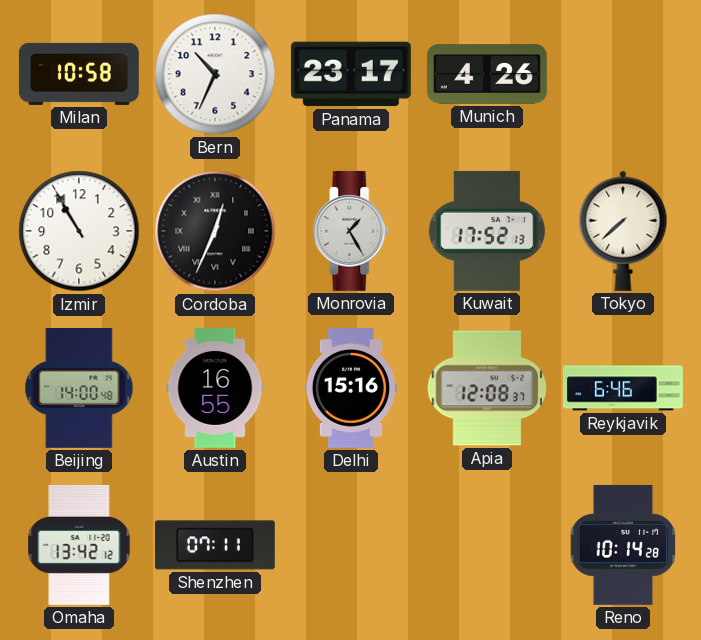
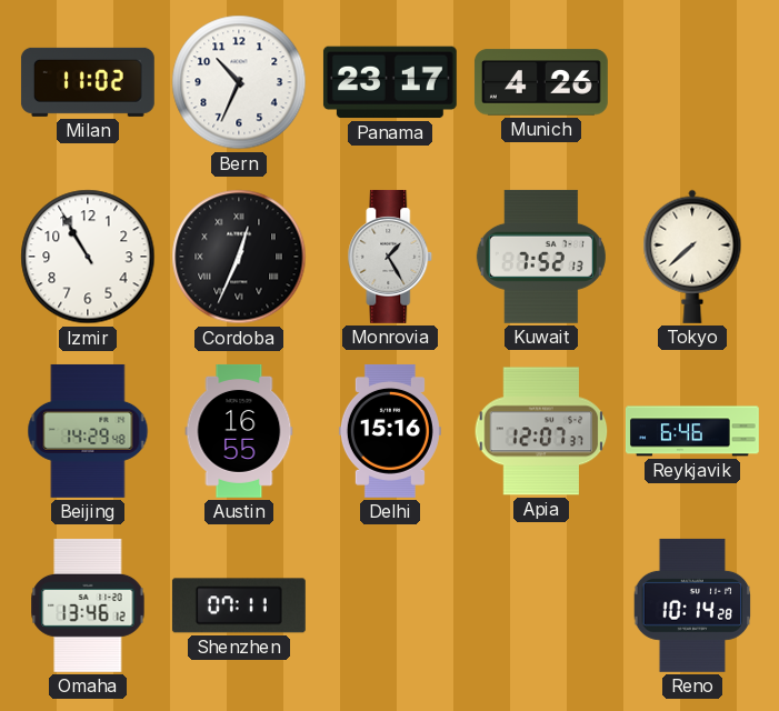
Milan: 10:58 -> 11:02 (88, 82)
Kuwait: 17:52 -> 7:52 (541, 257)
Beijing: 14:00 -> 14:29 (88, 431)
Apia: 12:08 -> 12:07 (541, 431)
Omaha: 13:42 -> 13:46 (88, 605)
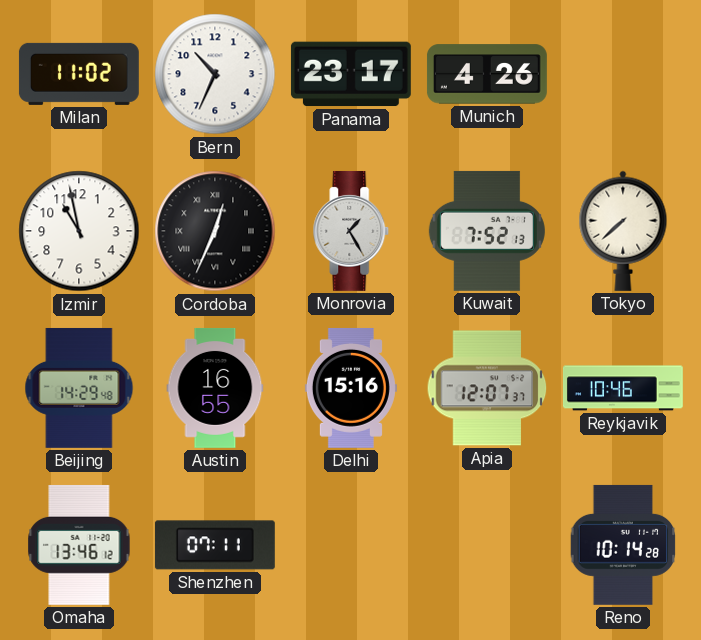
Izmir: 10:55 -> 10:58 (79, 231)
Reykjavik: 6:46 -> 10:46 (623, 388)
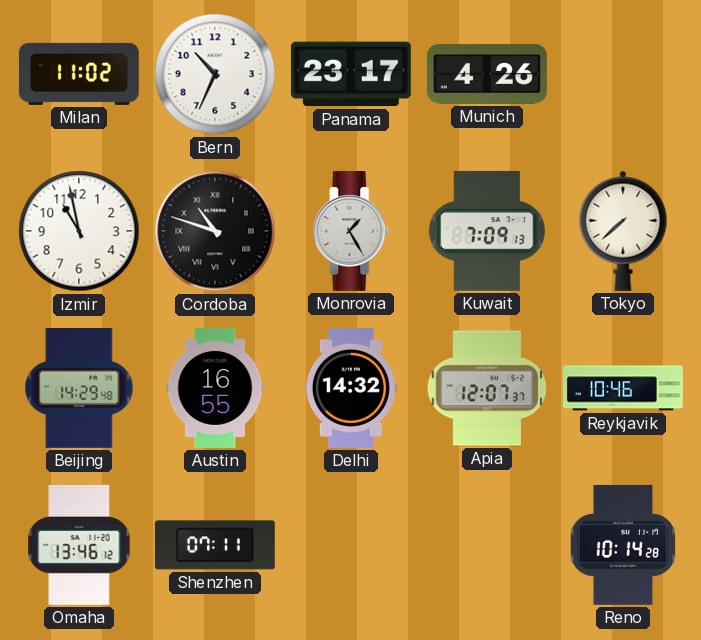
Cordoba: 12:34 -> 10:48 (215, 231)
Kuwait: 7:52 -> 7:09 (487, 231)
Delhi: 15:16 -> 14:32 (351, 388)
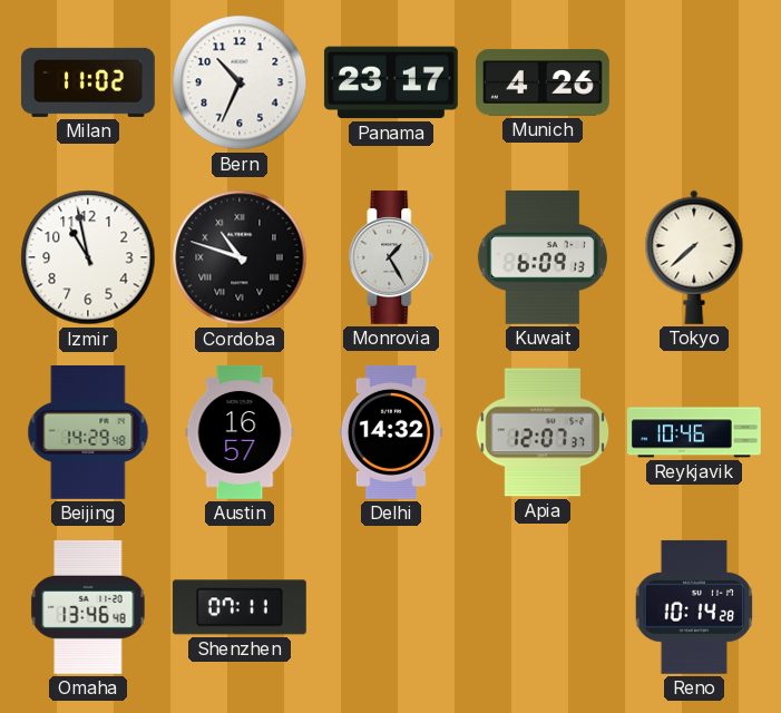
Kuwait: 7:09 -> 6:09 (543, 257)
Austin: 16:55 -> 16:57 (240, 432)
Omaha: 13:46:12 -> 13:46:48 (88, 607)
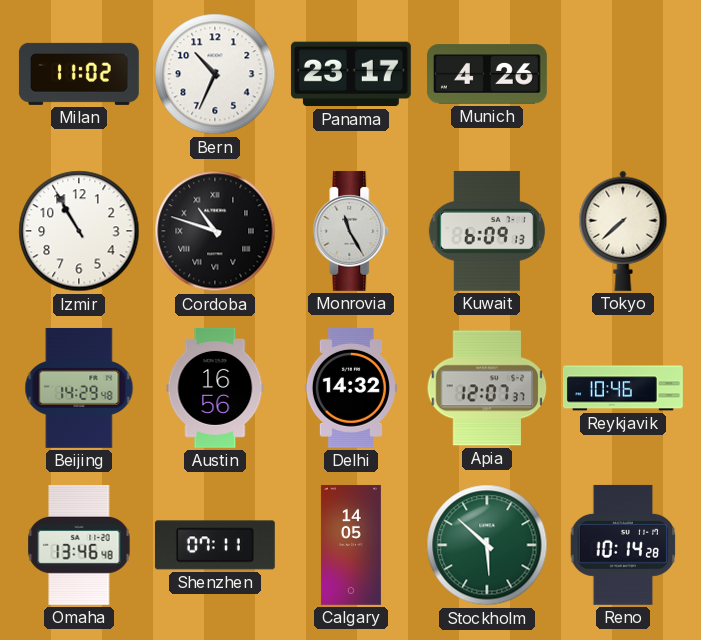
Izmir: 10:58 -> 10:55 (79, 231)
Monrovia: 1:25 -> 11:25 (351, 231)
Austin: 16:57 -> 16:56 (215, 388)
Calgary: none -> 14:05 (351, 545)
Stockholm: none -> 5:52 (487, 545)
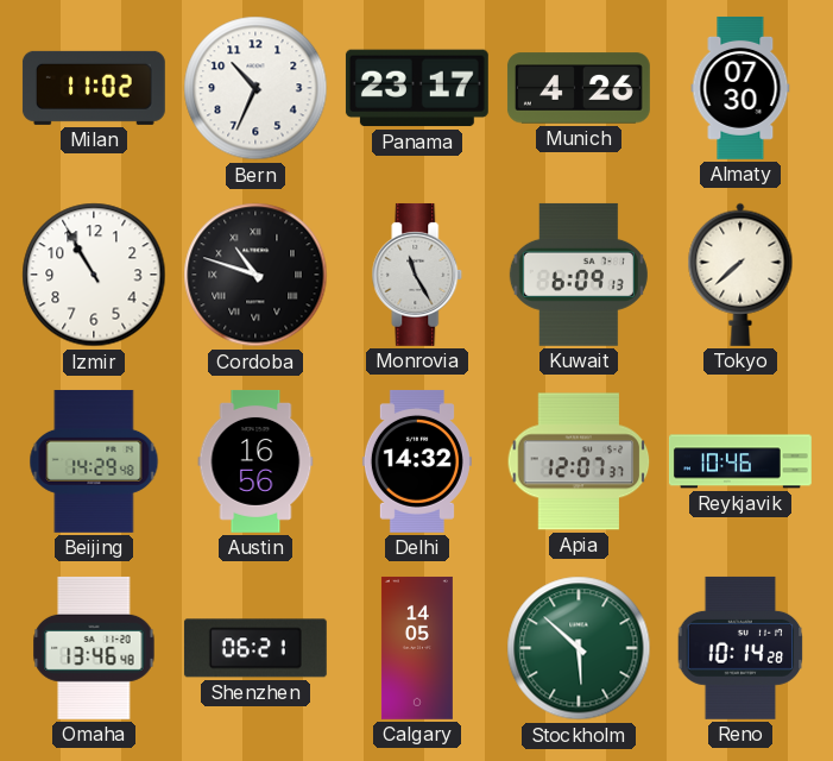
Almaty: none -> 07:30 (740, 88)
Shenzhen: 07:11 -> 06:21 (255, 648)
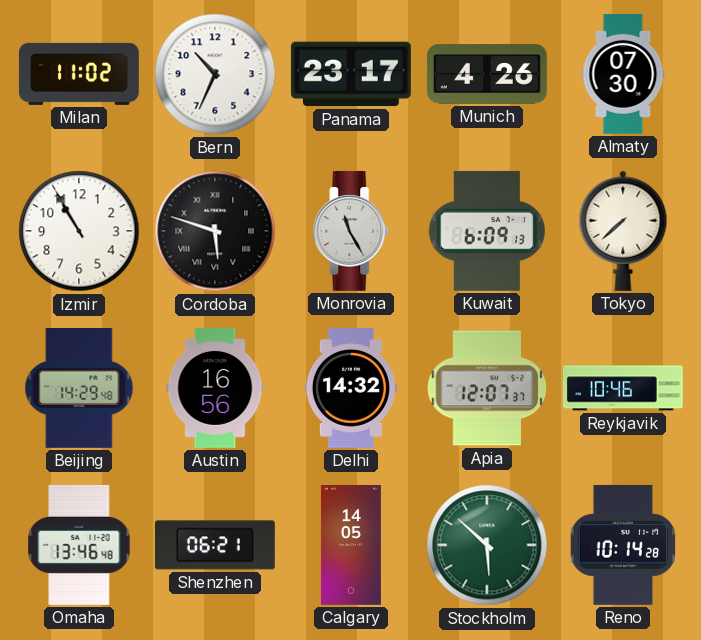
Cordoba: 10:48 -> 5:48 (215, 231)
